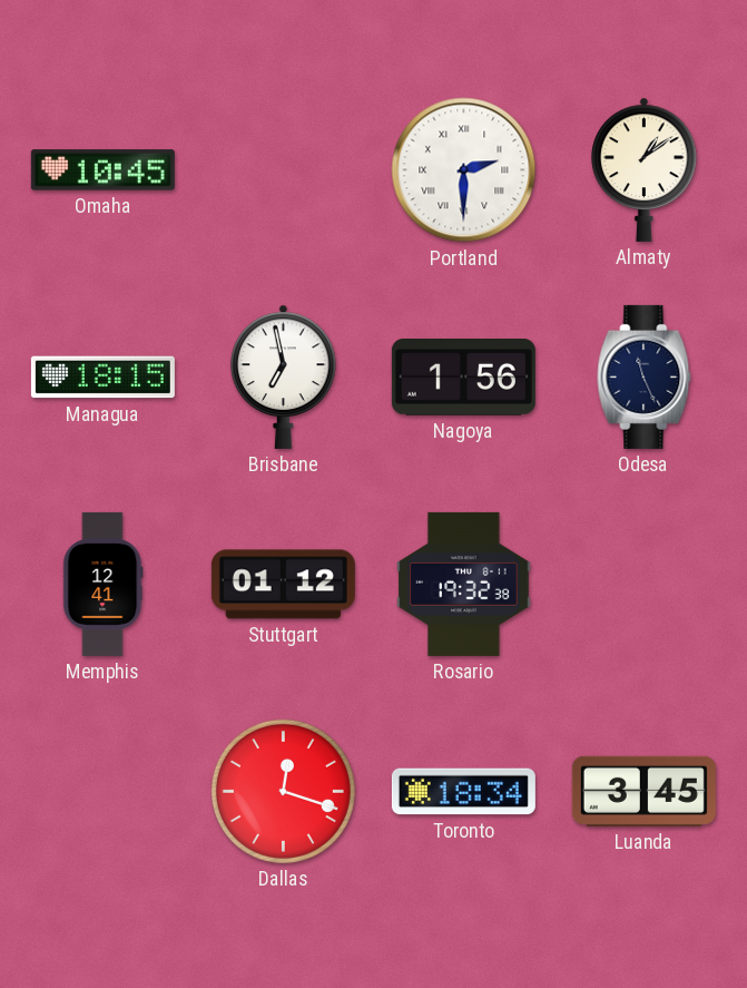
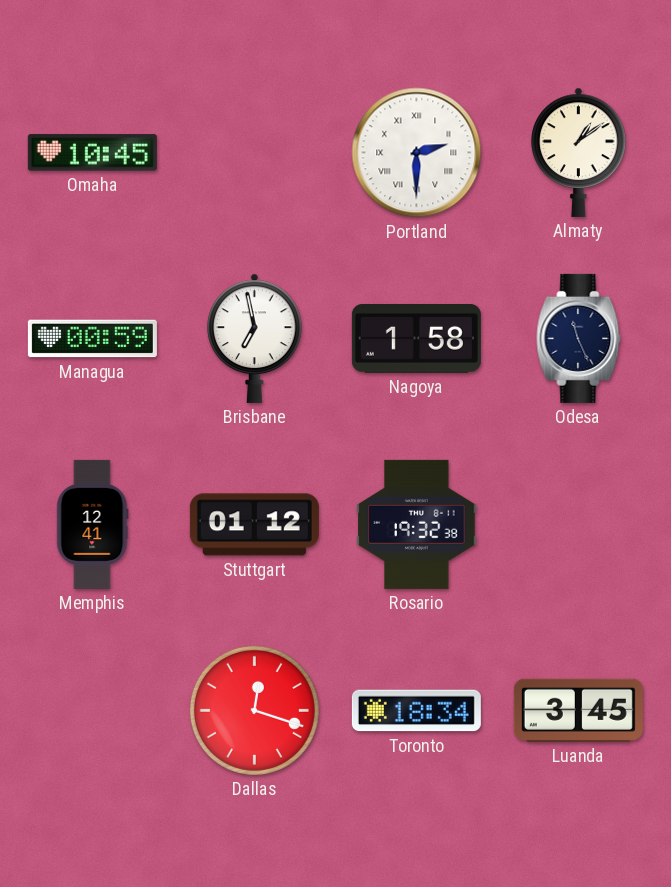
Managua: 18:15 -> 00:59 (92, 339)
Nagoya: 1:56 -> 1:58 (416, 339)
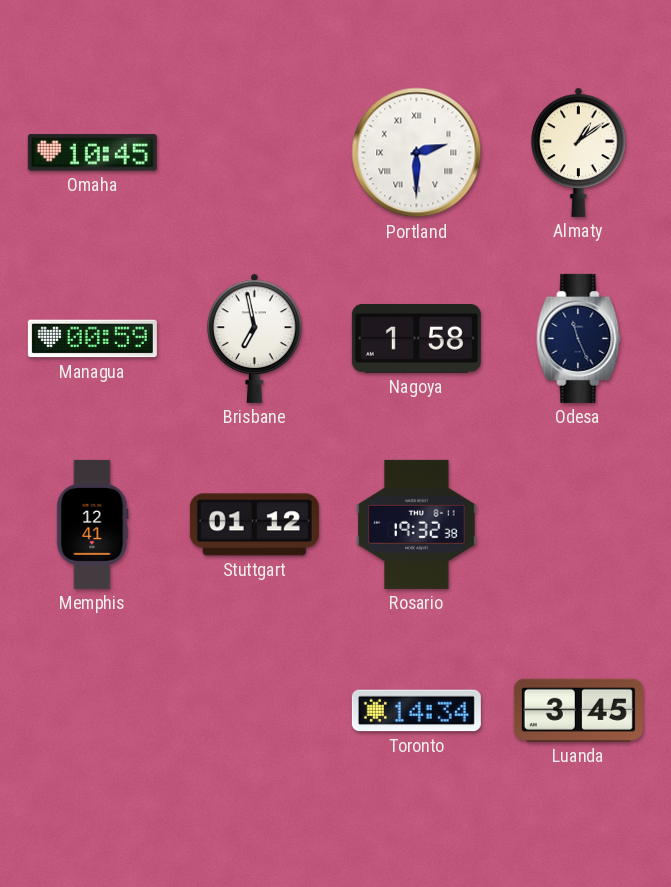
Dallas: 12:18 -> none (254, 710)
Toronto: 18:34 -> 14:34 (416, 711)
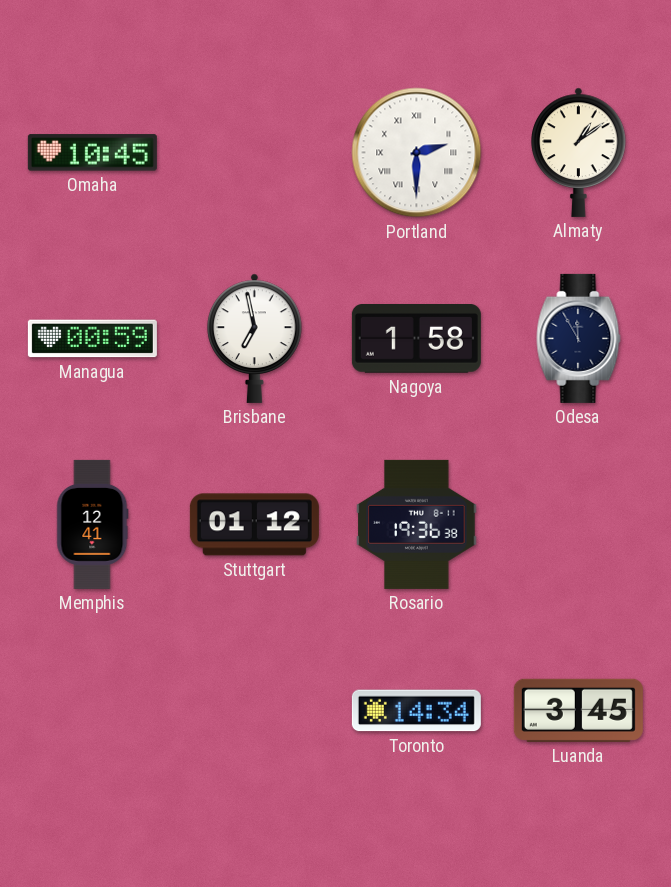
Odesa: 11:26 -> 11:55 (579, 338)
Rosario: 19:32 -> 19:36 (417, 524)
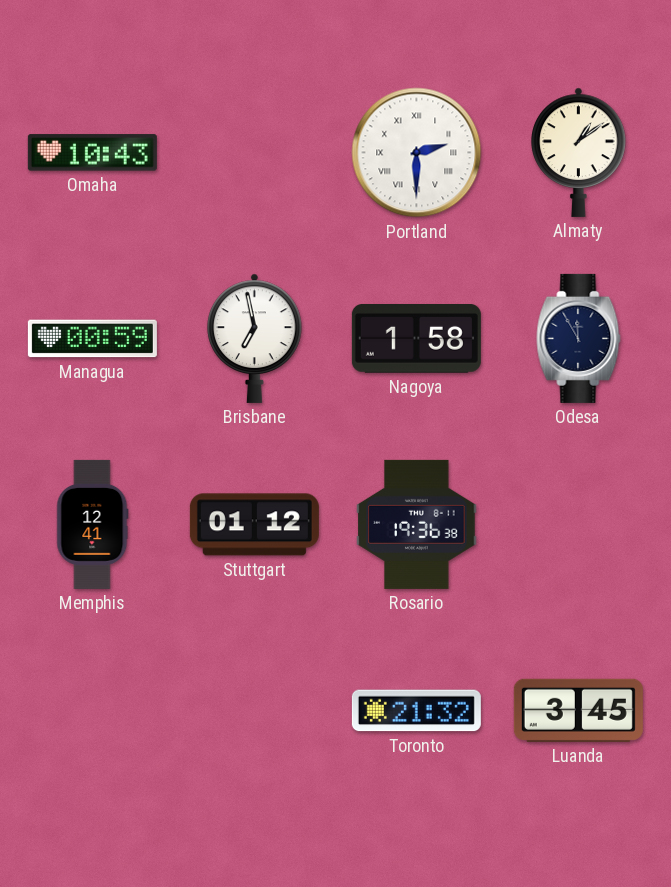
Omaha: 10:45 -> 10:43 (92, 153)
Toronto: 14:34 -> 21:32 (416, 711)
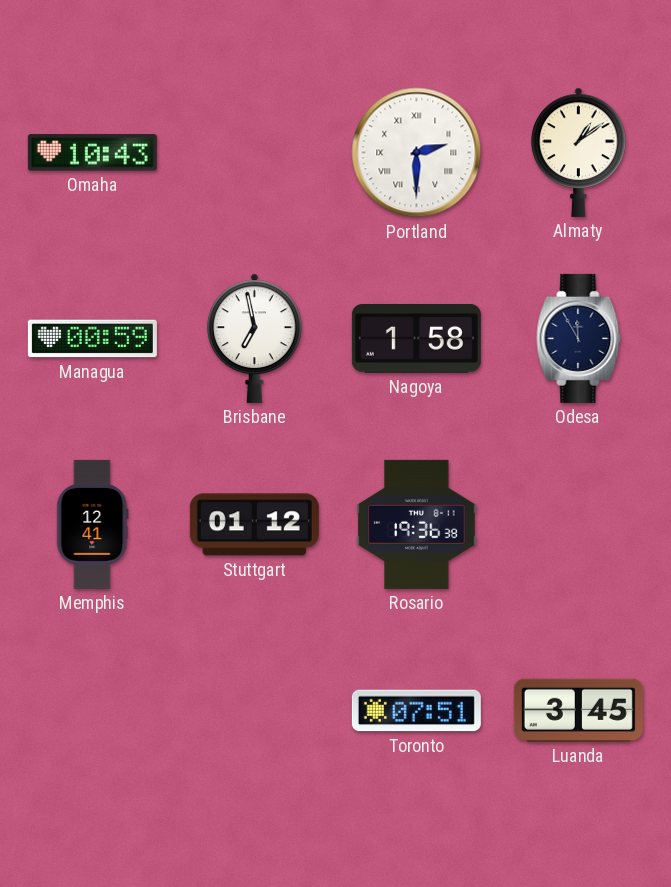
Toronto: 21:32 -> 07:51 (416, 711)
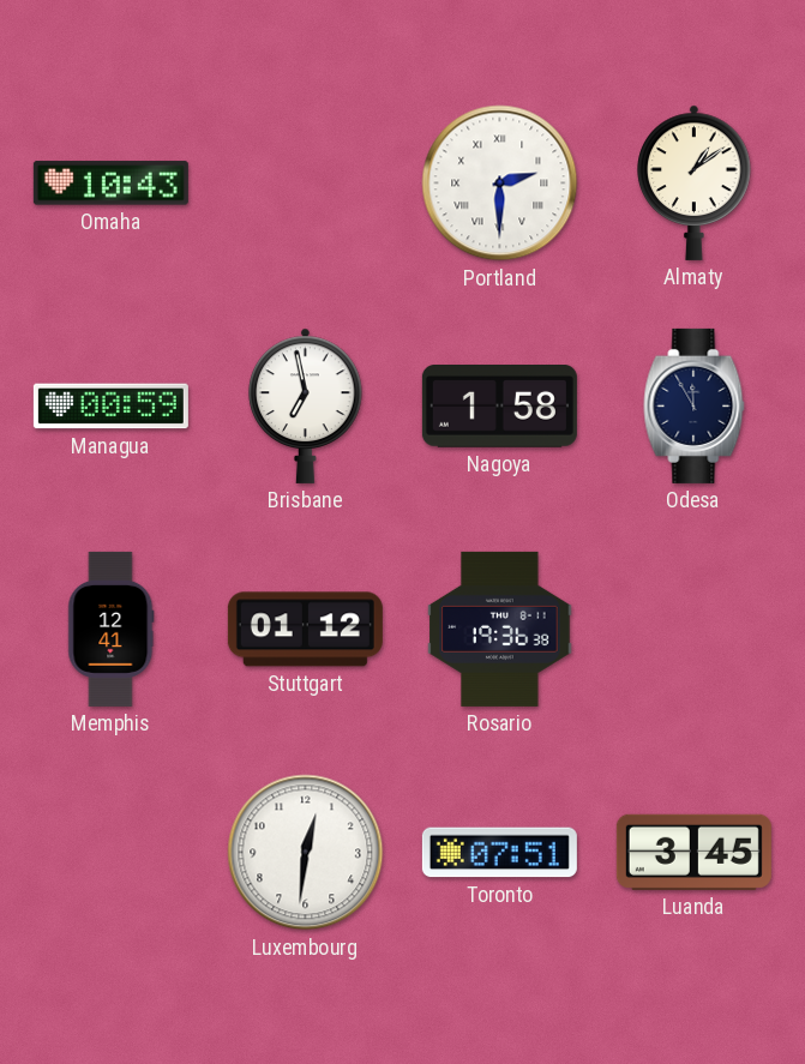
Luxembourg: none -> 12:31 (306, 853)
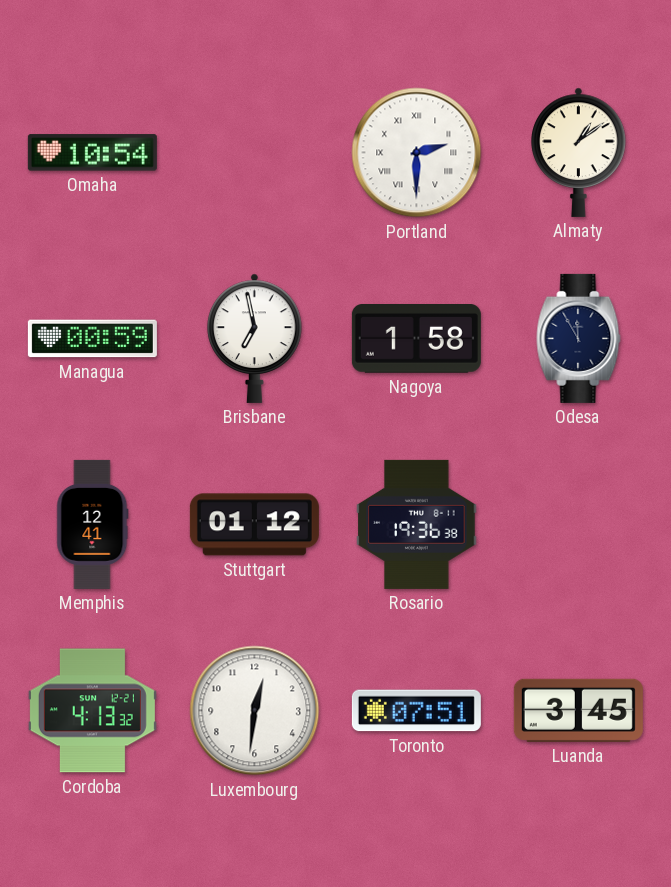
Omaha: 10:43 -> 10:54 (92, 153)
Cordoba: none -> 4:13 (92, 711)
